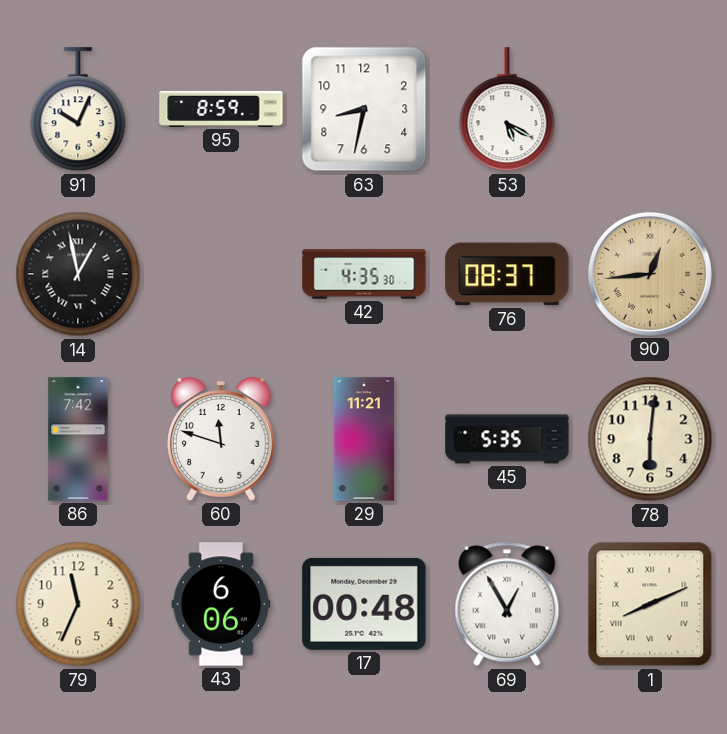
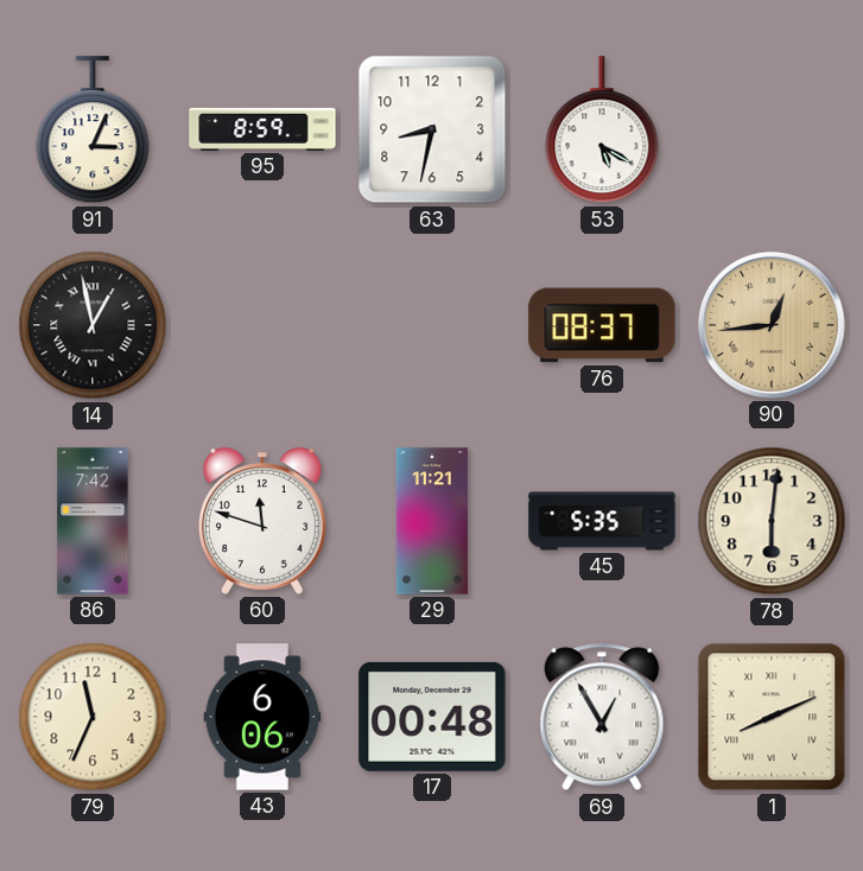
91: 10:04 -> 3:04 (93, 131)
42: 4:35 -> none (364, 274)
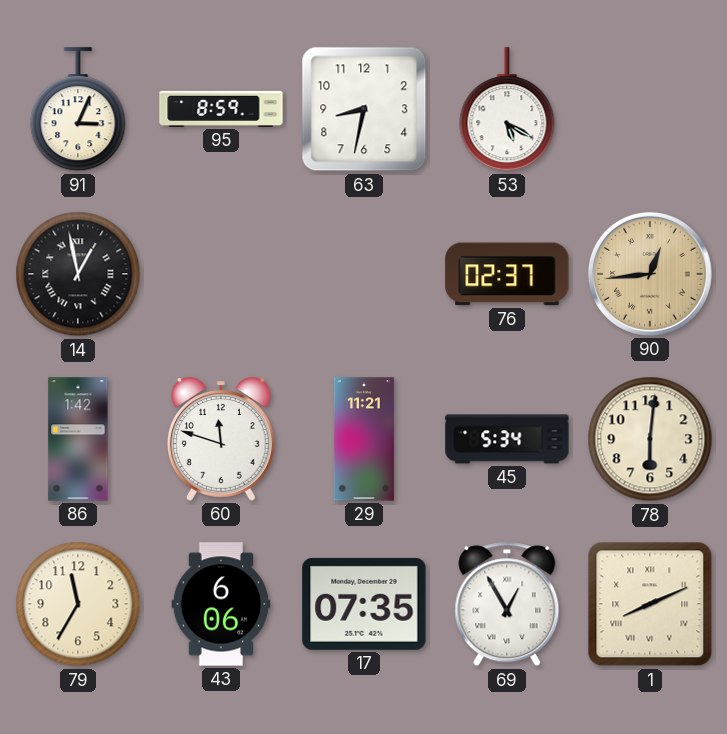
76: 08:37 -> 02:37 (507, 274)
86: 7:42 -> 1:42 (78, 439)
45: 5:35 -> 5:34 (507, 439)
79: 11:34 -> 11:35 (78, 604)
17: 00:48 -> 07:35 (364, 604)
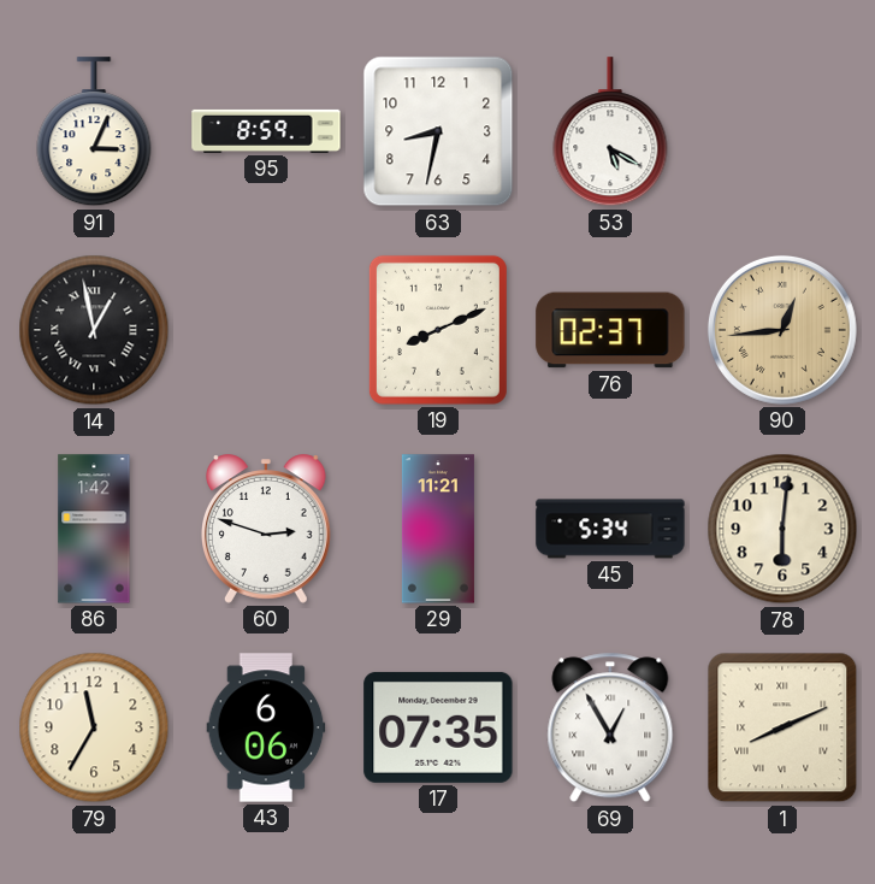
19: none -> 8:11 (438, 330)
60: 11:48 -> 2:48 (267, 529)
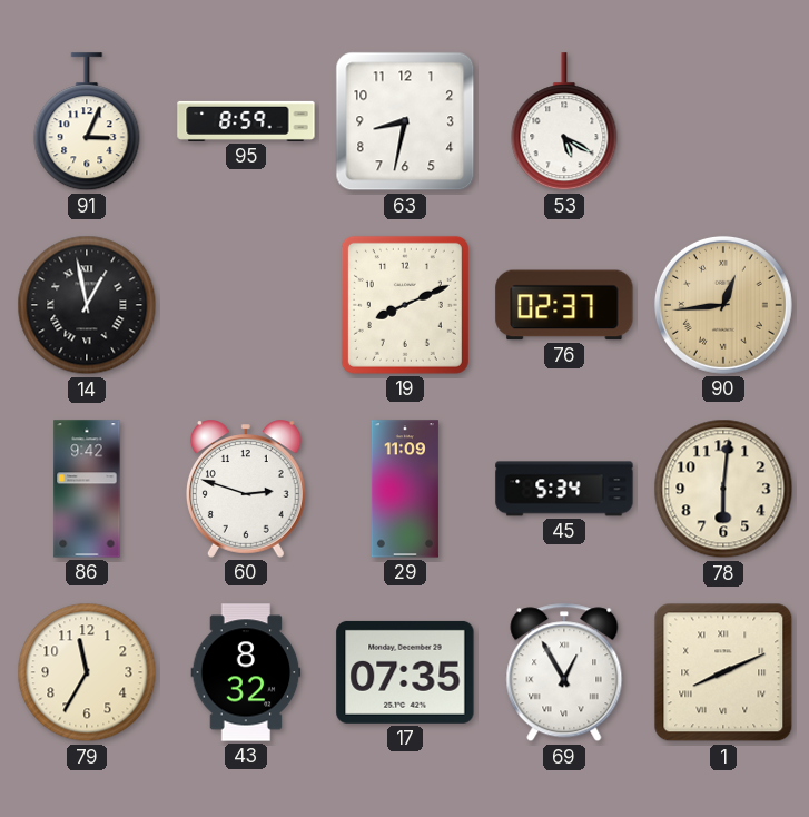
86: 1:42 -> 9:42 (87, 489)
29: 11:21 -> 11:09 (405, 489)
43: 6:06 -> 8:32 (246, 672)
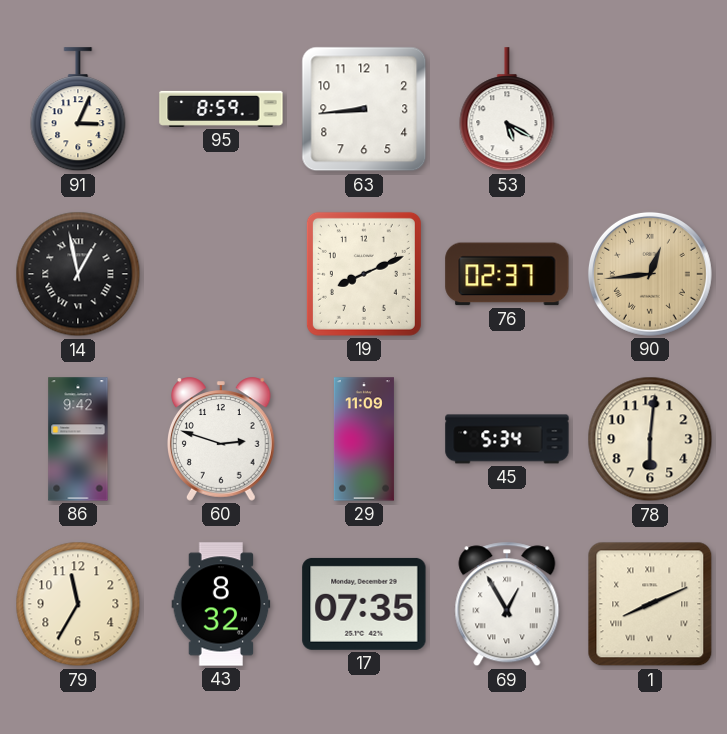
63: 8:32 -> 8:44 (364, 109)
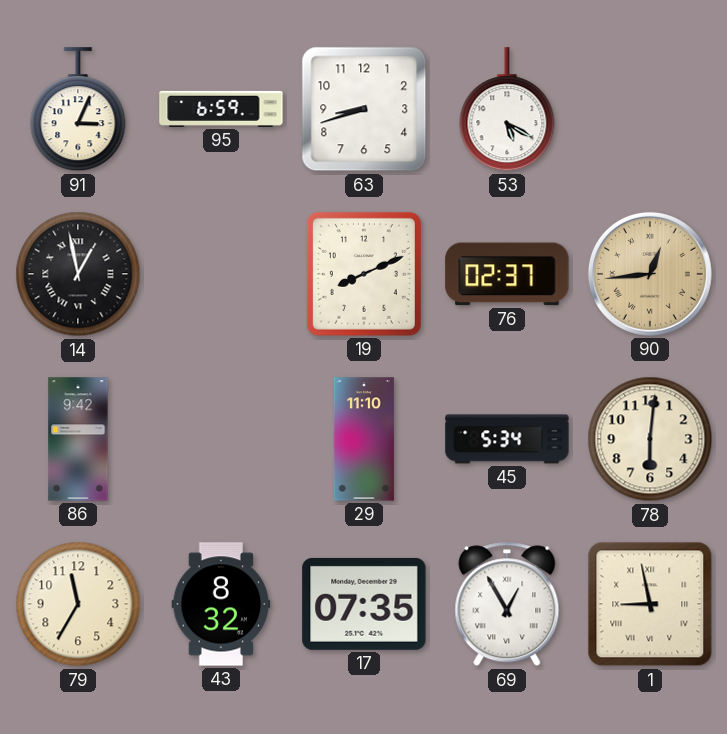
95: 8:59 -> 6:59 (221, 109)
63: 8:44 -> 8:42 (364, 109)
60: 2:48 -> none (222, 439)
29: 11:09 -> 11:10 (364, 439)
1: 8:11 -> 8:58 (650, 604)
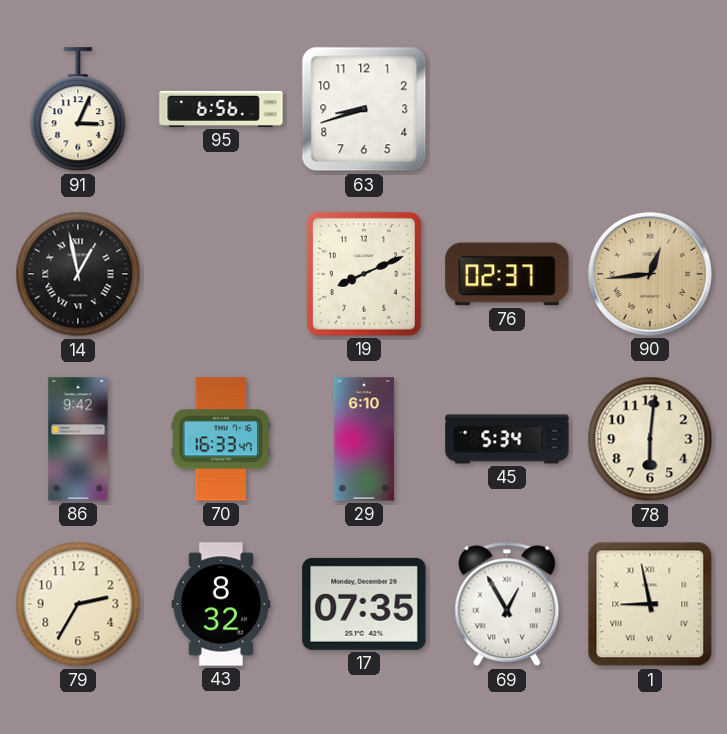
95: 6:59 -> 6:56 (221, 109)
53: 5:20 -> none (507, 110)
70: none -> 16:33 (221, 439)
29: 11:10 -> 6:10 (364, 439)
79: 11:35 -> 2:35 (78, 604)
